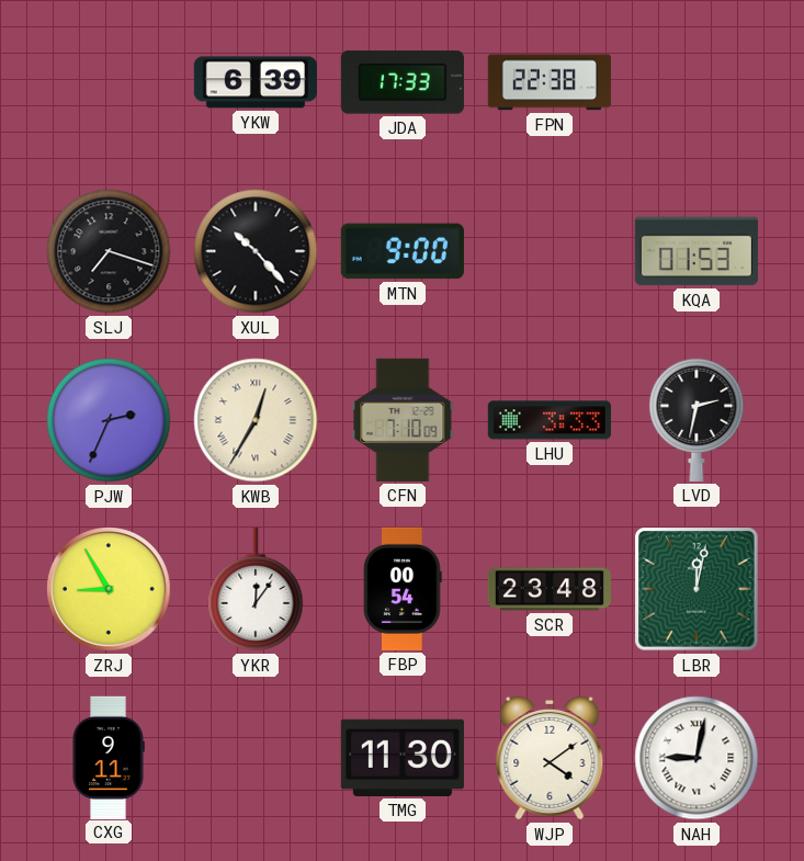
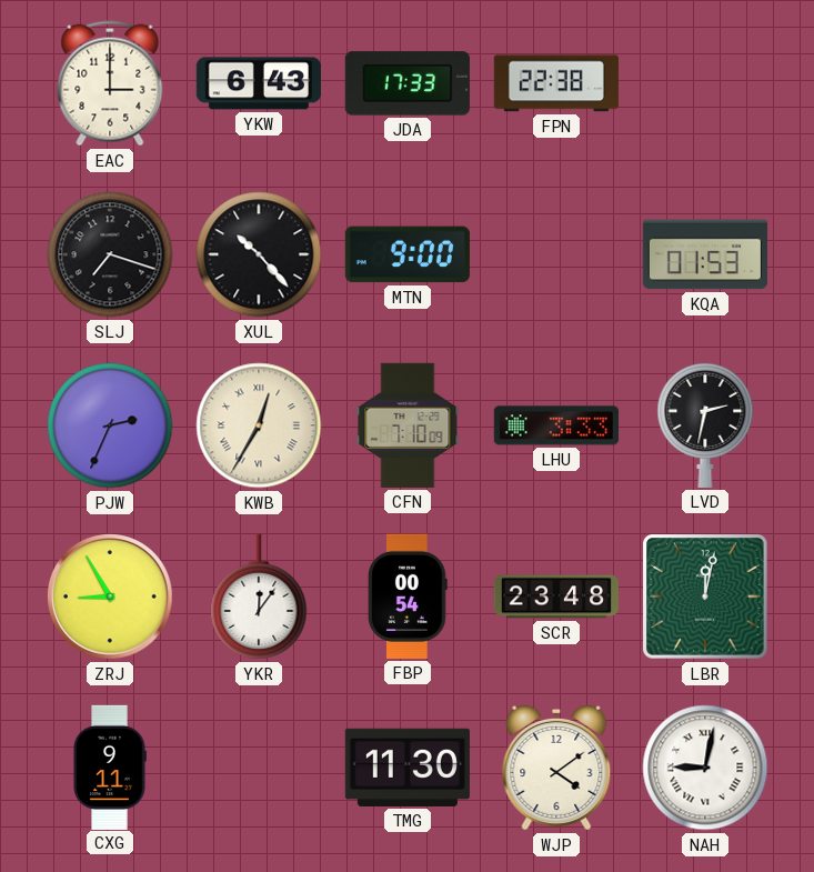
EAC: none -> 3:00 (110, 83)
YKW: 6:39 -> 6:43 (259, 83)
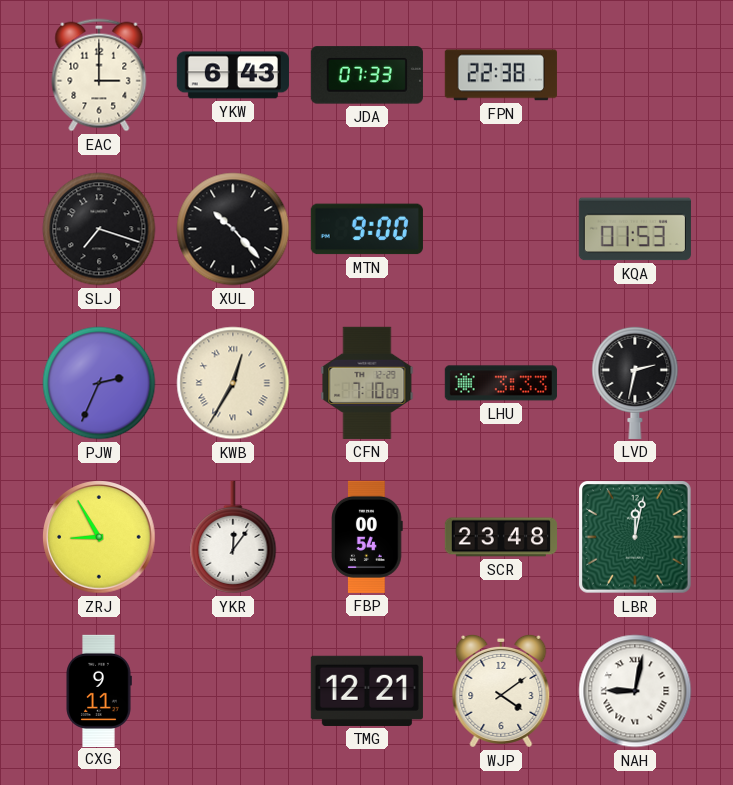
JDA: 17:33 -> 07:33 (367, 75)
TMG: 11:30 -> 12:21 (367, 691)
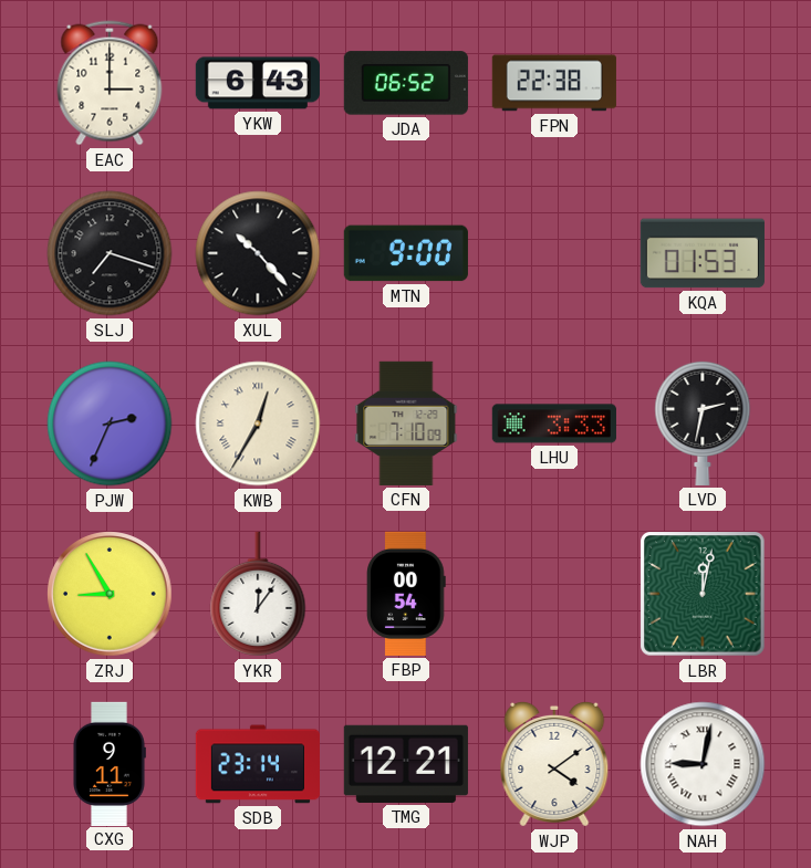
JDA: 07:33 -> 06:52 (406, 83)
SCR: 23:48 -> none (500, 537)
SDB: none -> 23:14 (258, 764)
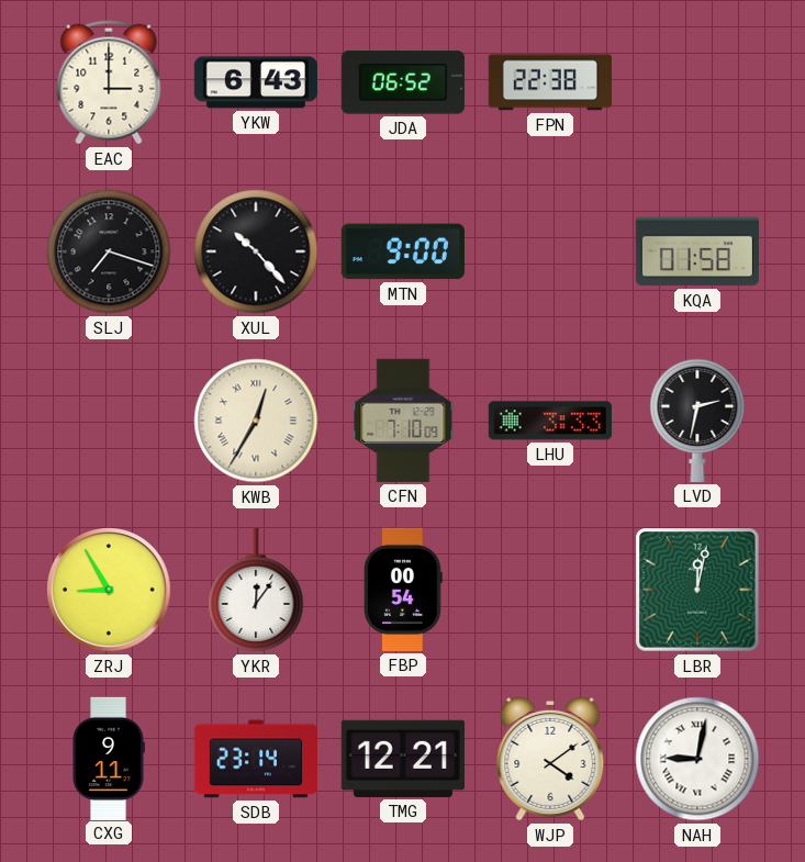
KQA: 01:53 -> 01:58 (697, 251)
PJW: 2:34 -> none (110, 423)
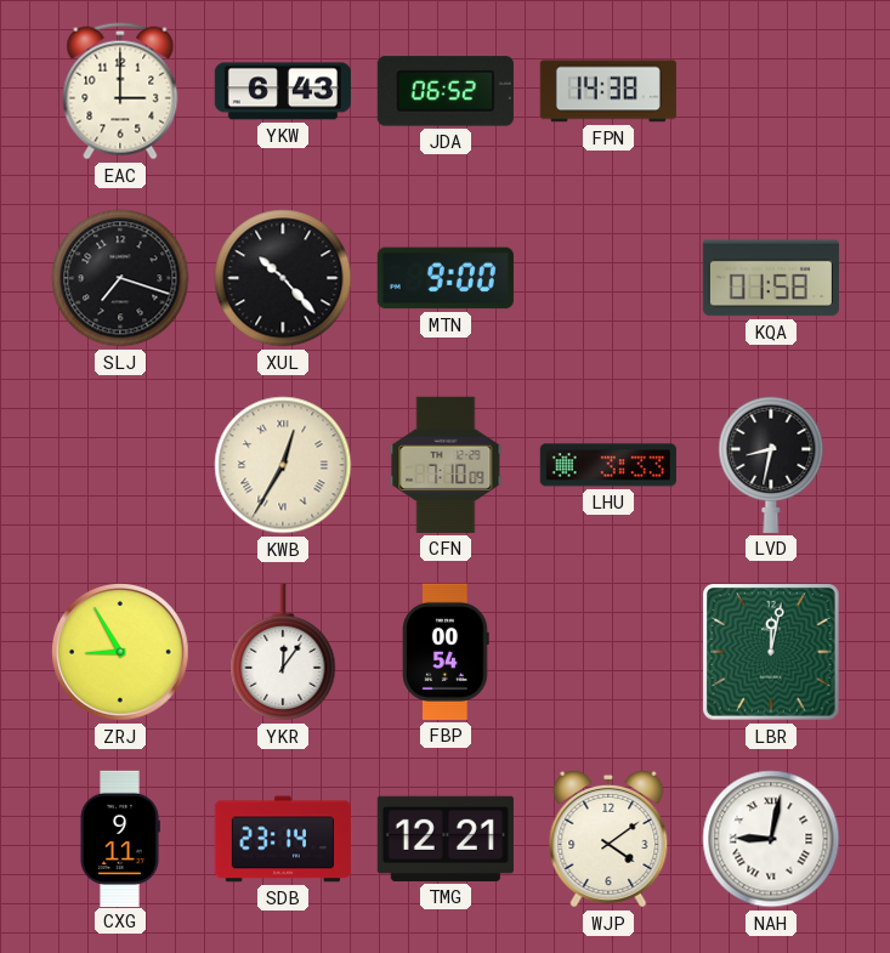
FPN: 22:38 -> 14:38 (608, 91)
LVD: 2:32 -> 8:32 (771, 464)
